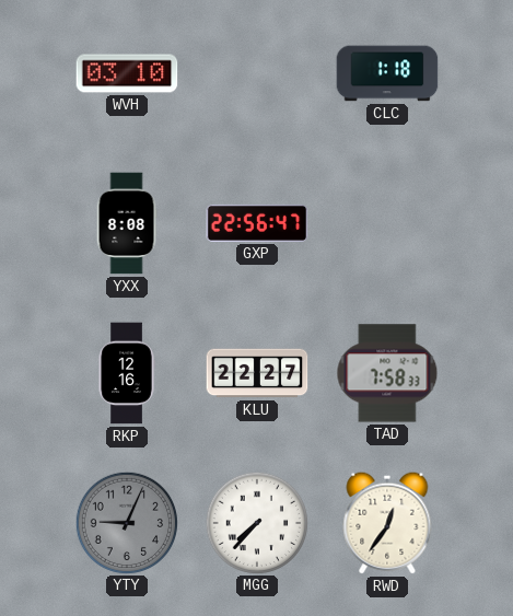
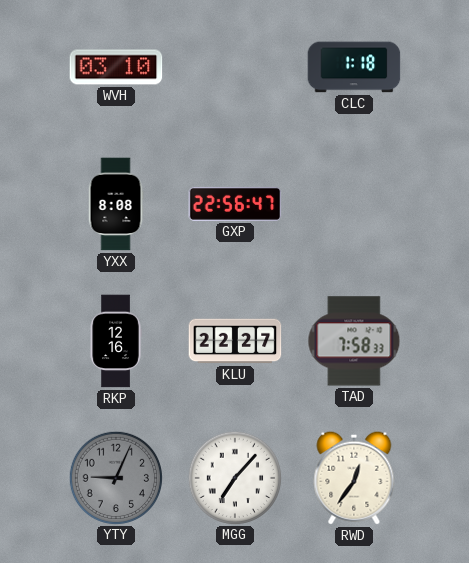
MGG: 7:37 -> 7:07 (234, 477)
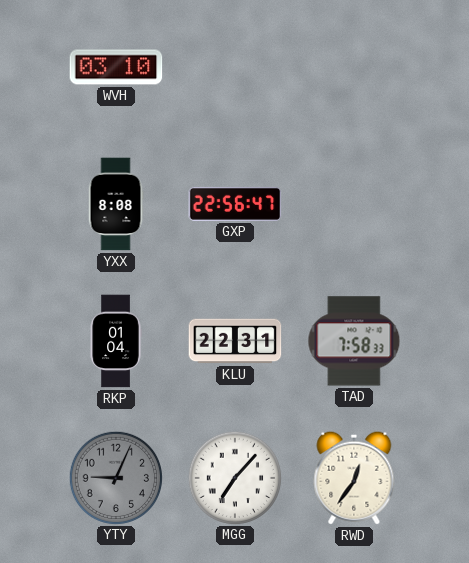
CLC: 1:18 -> none (354, 67)
RKP: 12:16 -> 01:04 (116, 341)
KLU: 22:27 -> 22:31 (235, 341)
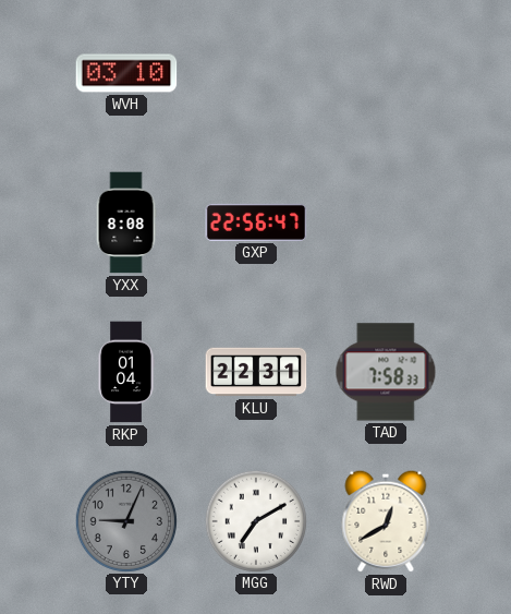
MGG: 7:07 -> 7:10 (255, 520)
RWD: 12:36 -> 12:40 (386, 521)
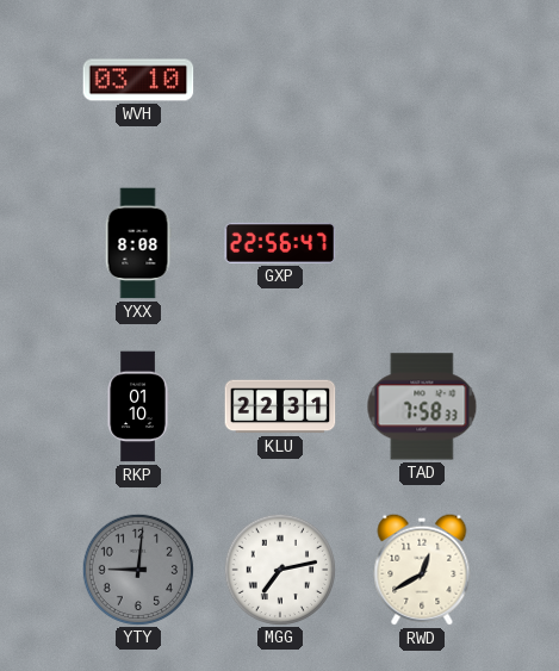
RKP: 01:04 -> 01:10 (138, 406)
YTY: 9:04 -> 9:01 (137, 569)
MGG: 7:10 -> 7:13 (279, 569)
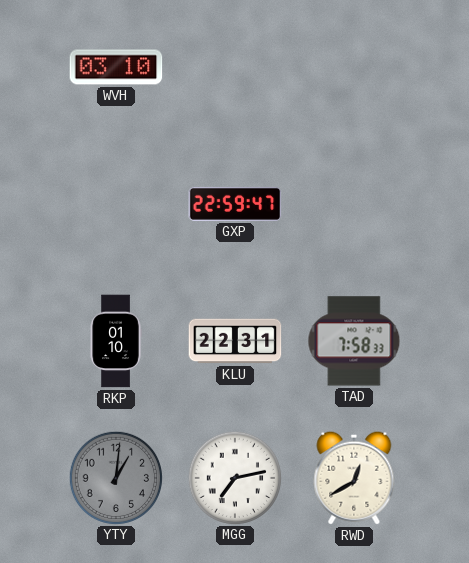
YXX: 8:08 -> none (138, 243)
GXP: 22:56 -> 22:59 (235, 204)
YTY: 9:01 -> 1:01 (115, 477)
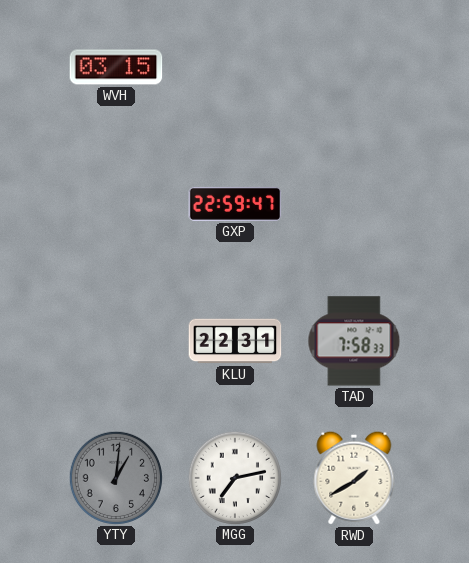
WVH: 03:10 -> 03:15 (116, 67)
RKP: 01:10 -> none (116, 341)
RWD: 12:40 -> 1:40 (354, 478)
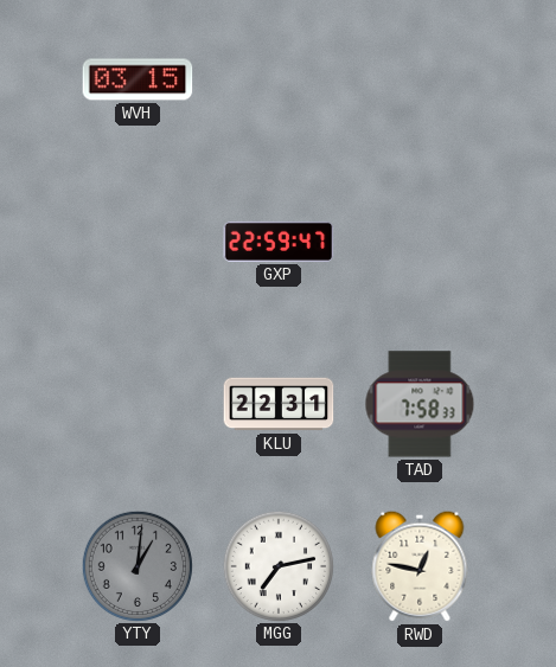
RWD: 1:40 -> 12:47 (420, 566)
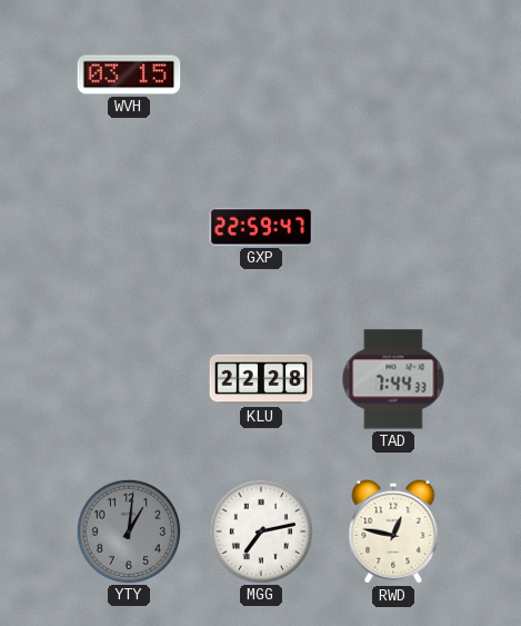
KLU: 22:31 -> 22:28 (261, 379)
TAD: 7:58 -> 7:44 (393, 379)
